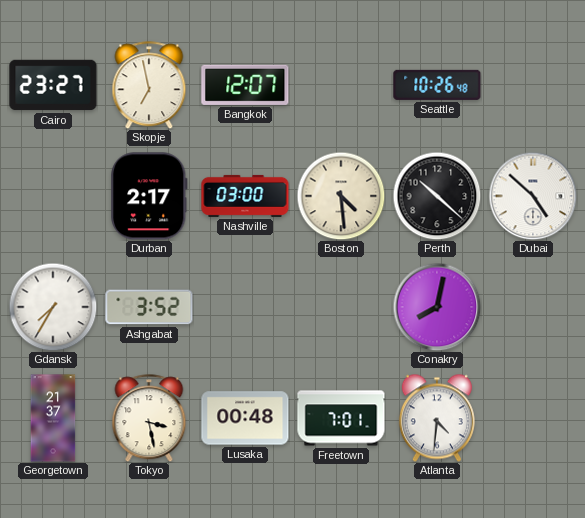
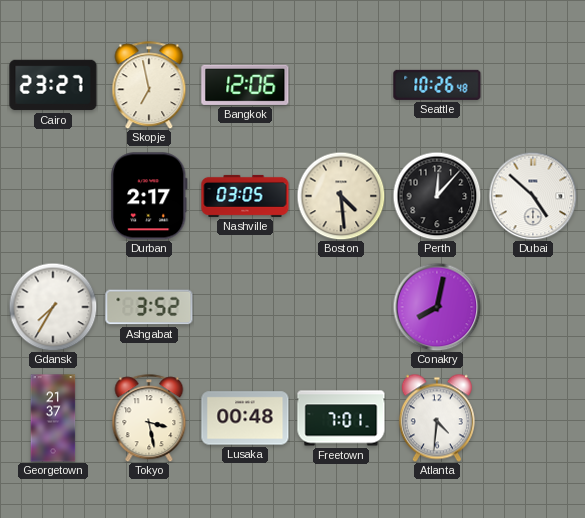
Bangkok: 12:07 -> 12:06 (245, 85)
Nashville: 03:00 -> 03:05 (245, 196)
Perth: 10:22 -> 12:07 (437, 196)
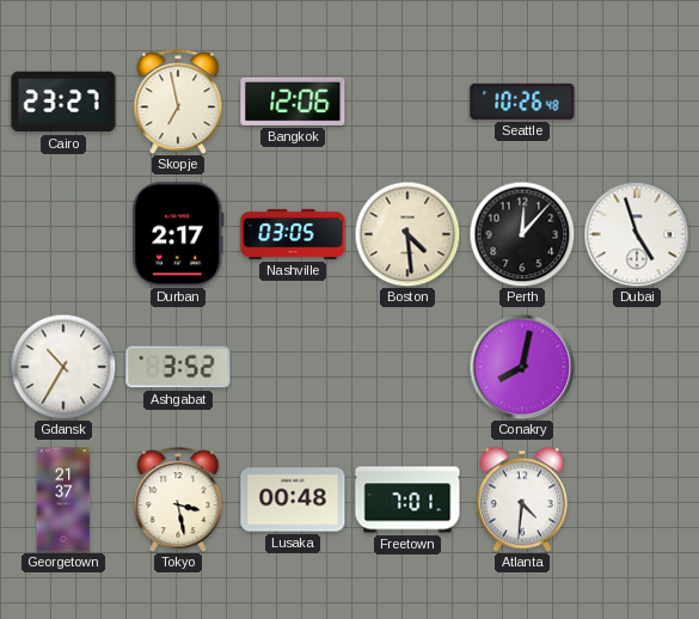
Dubai: 4:52 -> 4:57 (637, 234)
Gdansk: 7:35 -> 10:35 (63, 367)
